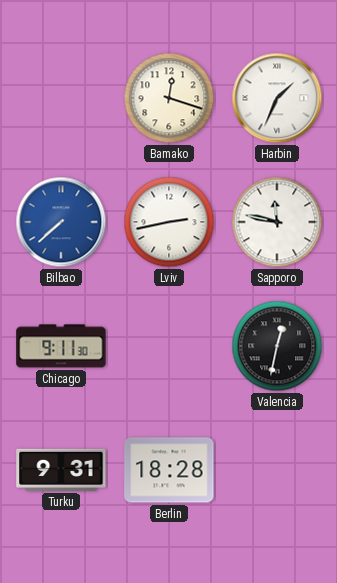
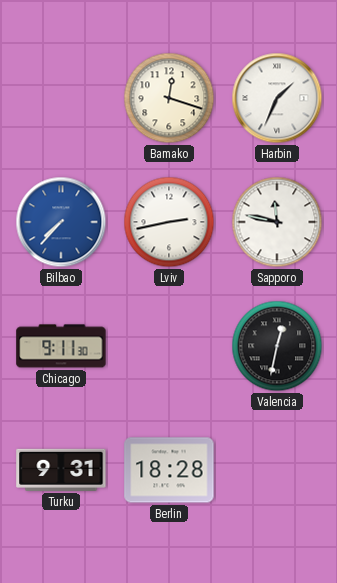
Bilbao: 7:38 -> 7:37 (61, 222)
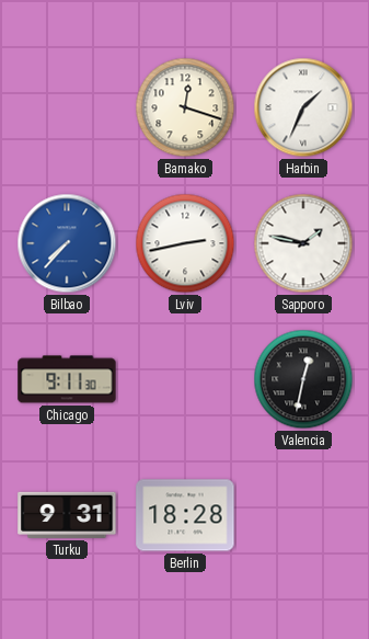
Sapporo: 11:47 -> 1:47 (303, 243)
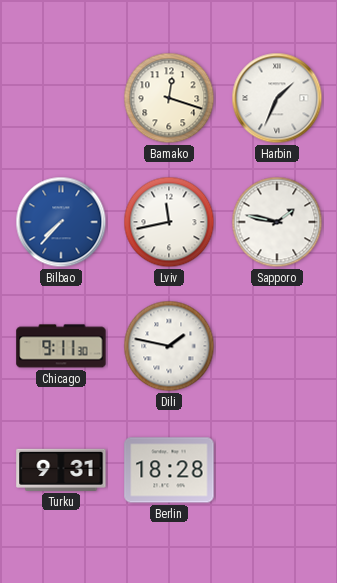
Lviv: 2:43 -> 11:43 (169, 222)
Dili: none -> 1:47 (169, 346)
Valencia: 12:32 -> none (303, 379)
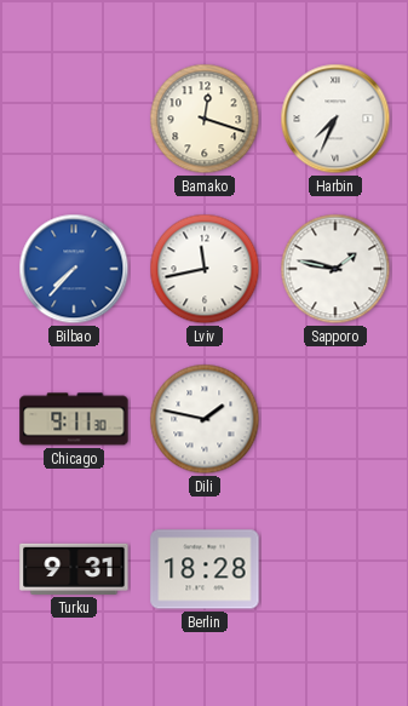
Harbin: 1:34 -> 7:34 (335, 119)
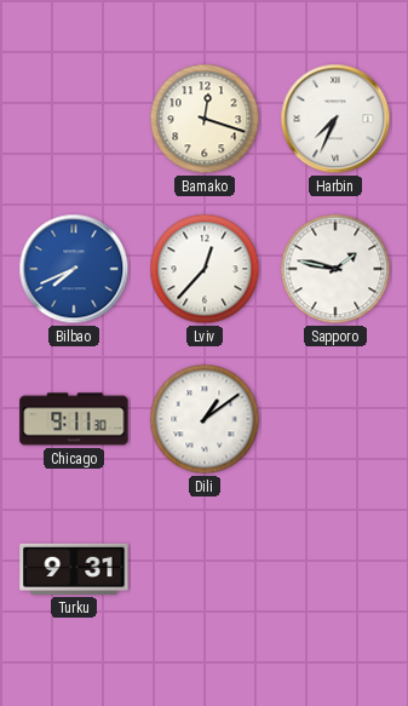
Bilbao: 7:37 -> 7:41 (74, 269)
Lviv: 11:43 -> 12:37 (205, 269)
Dili: 1:47 -> 1:09 (205, 419)
Berlin: 18:28 -> none (205, 569)
